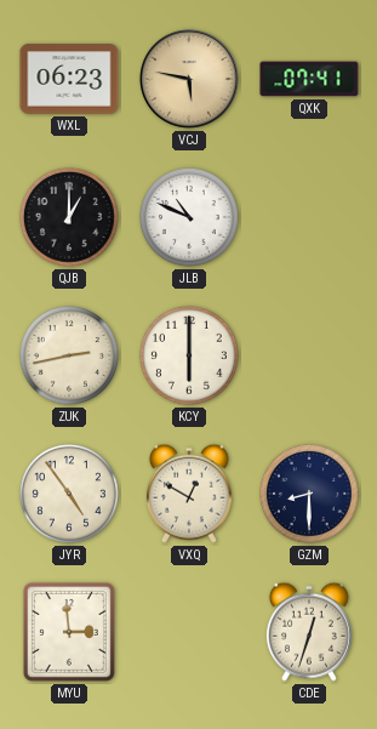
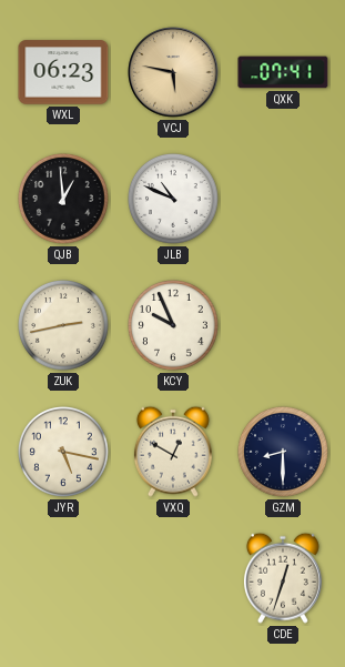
QJB: 1:00 -> 12:59 (64, 200)
KCY: 6:00 -> 9:56 (174, 326)
JYR: 4:54 -> 5:17 (64, 453)
MYU: 2:59 -> none (69, 632)
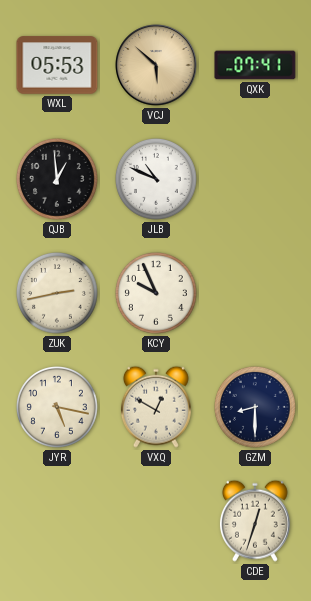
WXL: 06:23 -> 05:53 (57, 65)
VCJ: 5:47 -> 5:52 (156, 65)
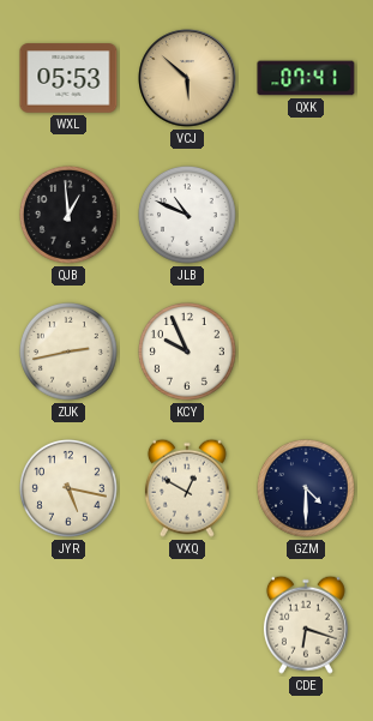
GZM: 8:30 -> 4:30 (307, 489)
CDE: 12:33 -> 6:18 (306, 625)
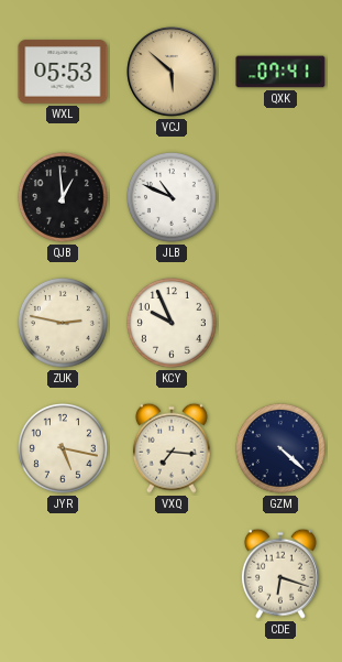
ZUK: 2:43 -> 2:47 (64, 324)
VXQ: 12:50 -> 7:16 (172, 448)
GZM: 4:30 -> 4:22 (282, 449)
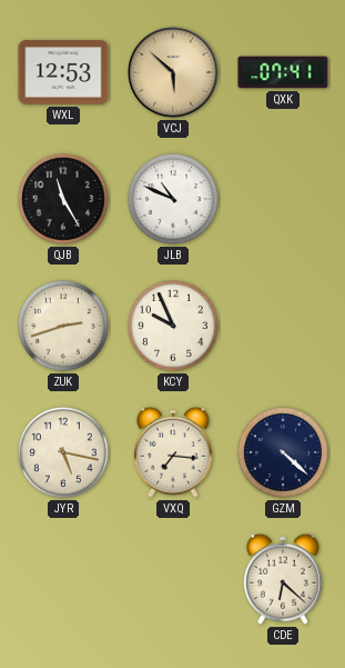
WXL: 05:53 -> 12:53 (63, 72)
QJB: 12:59 -> 11:25 (64, 200)
ZUK: 2:47 -> 2:42 (64, 327)
CDE: 6:18 -> 6:22 (283, 579)
